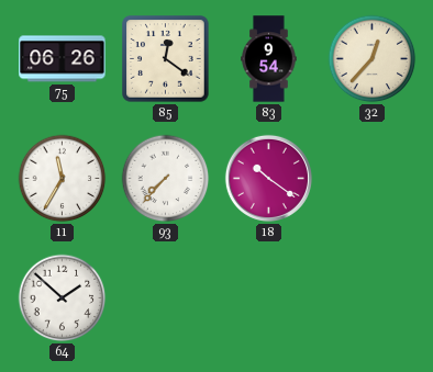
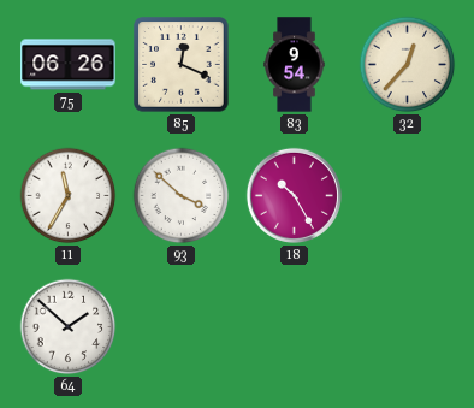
85: 12:21 -> 12:19 (182, 65)
93: 7:37 -> 3:52 (182, 196)
18: 10:21 -> 10:25 (294, 195)
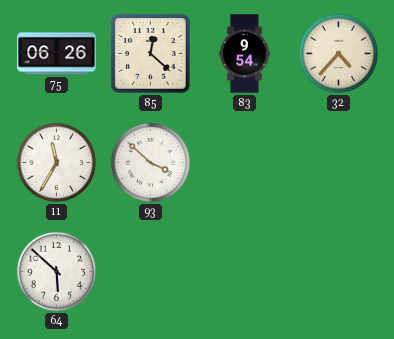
85: 12:19 -> 12:22 (151, 54)
32: 12:37 -> 4:37 (339, 54)
18: 10:25 -> none (294, 195)
64: 1:52 -> 5:52 (57, 272)
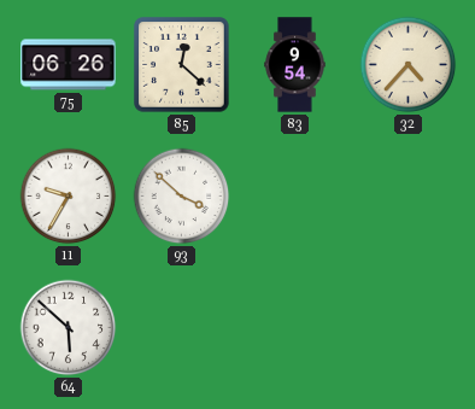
11: 11:35 -> 9:35 (69, 197)
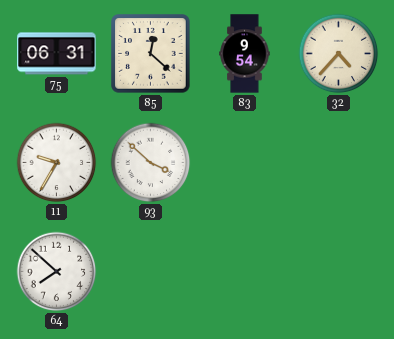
75: 06:26 -> 06:31 (57, 54)
64: 5:52 -> 7:52 (57, 272)
